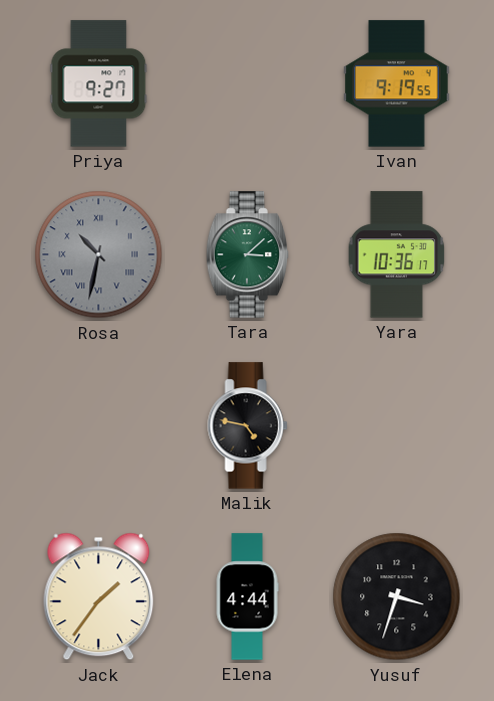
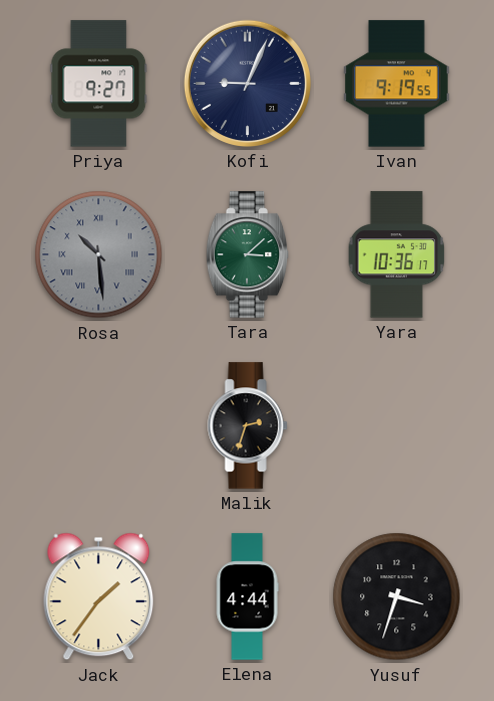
Kofi: none -> 9:04 (247, 83)
Rosa: 10:32 -> 10:29 (99, 255)
Malik: 4:47 -> 2:33 (248, 426)
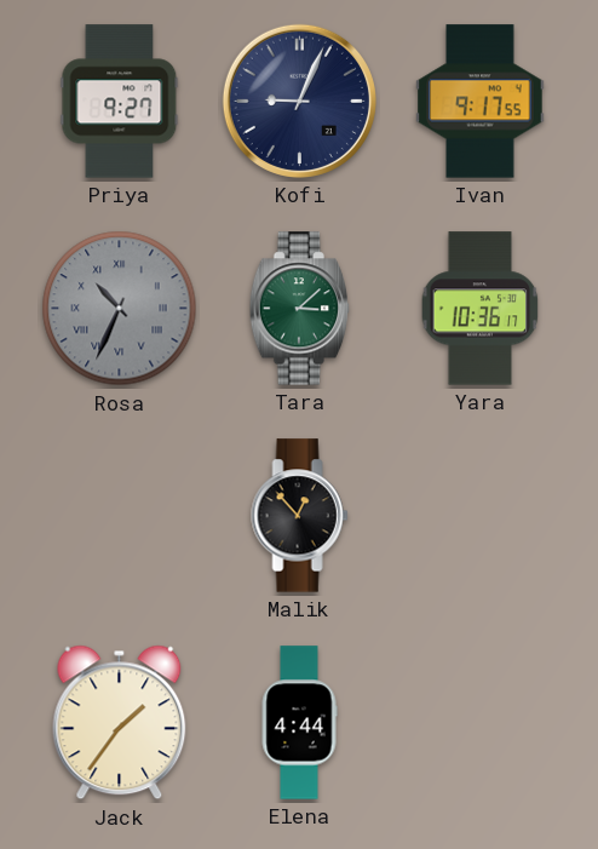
Ivan: 9:19 -> 9:17 (481, 102)
Rosa: 10:29 -> 10:34 (120, 309)
Malik: 2:33 -> 12:53 (300, 516)
Yusuf: 3:33 -> none (397, 597)
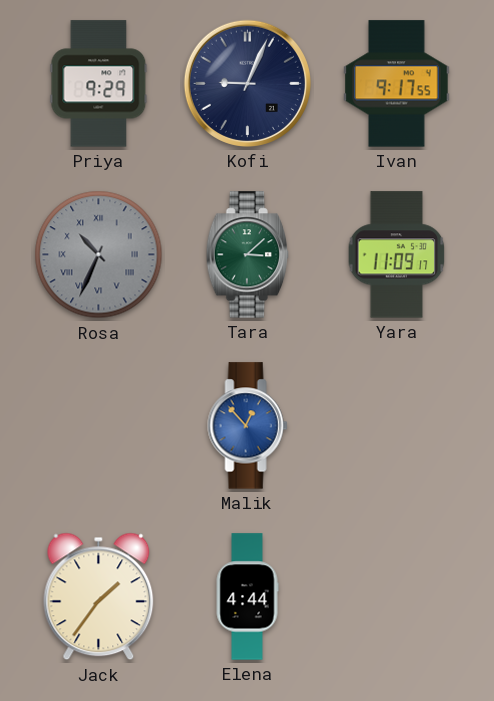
Priya: 9:27 -> 9:29 (99, 84)
Yara: 10:36 -> 11:09 (397, 255)
Malik dial: black -> blue (248, 426)
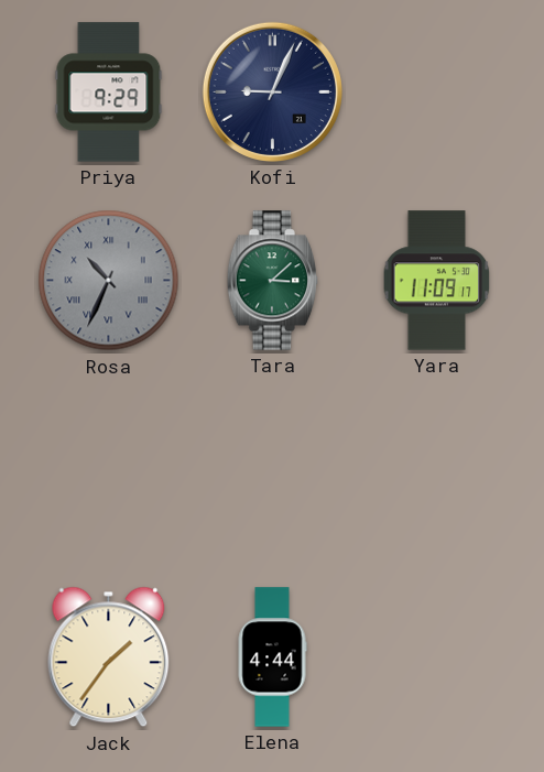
Ivan: 9:17 -> none (397, 84)
Malik: 12:53 -> none (248, 426)
